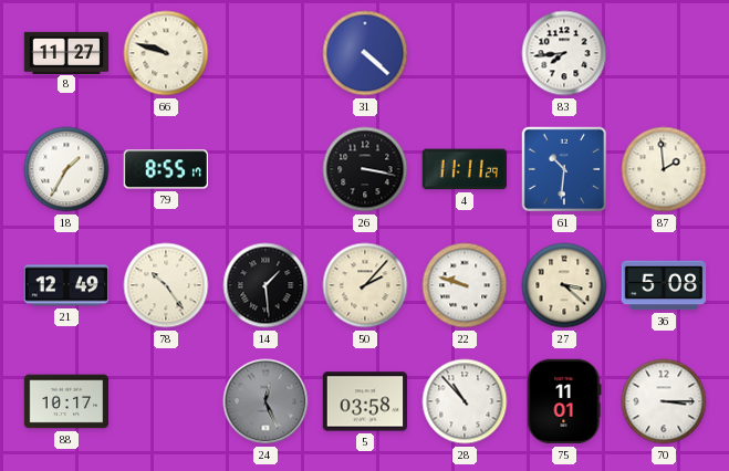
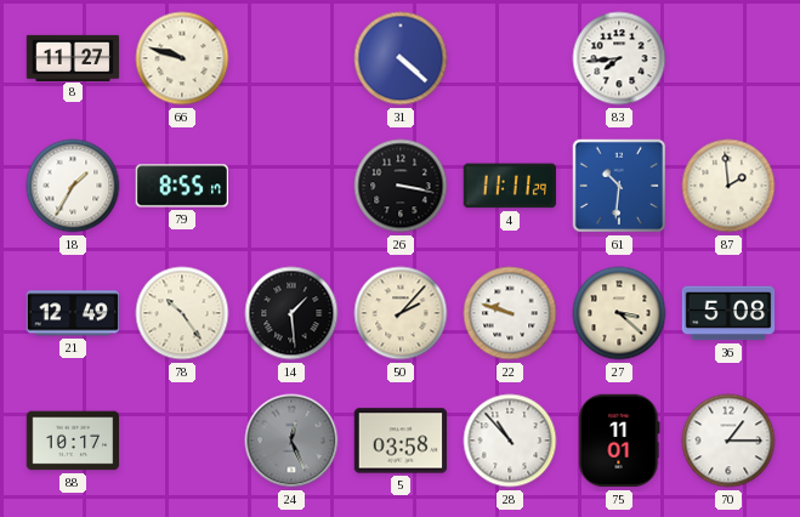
70: 3:15 -> 1:15 (728, 441)
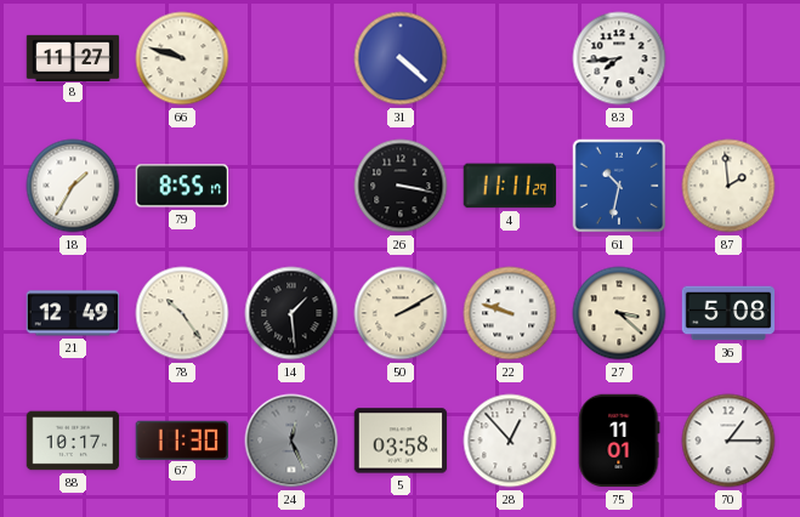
61: 10:31 -> 10:32 (619, 186)
50: 2:07 -> 2:10 (401, 313)
67: none -> 11:30 (181, 439)
28: 10:53 -> 12:53 (510, 441)
